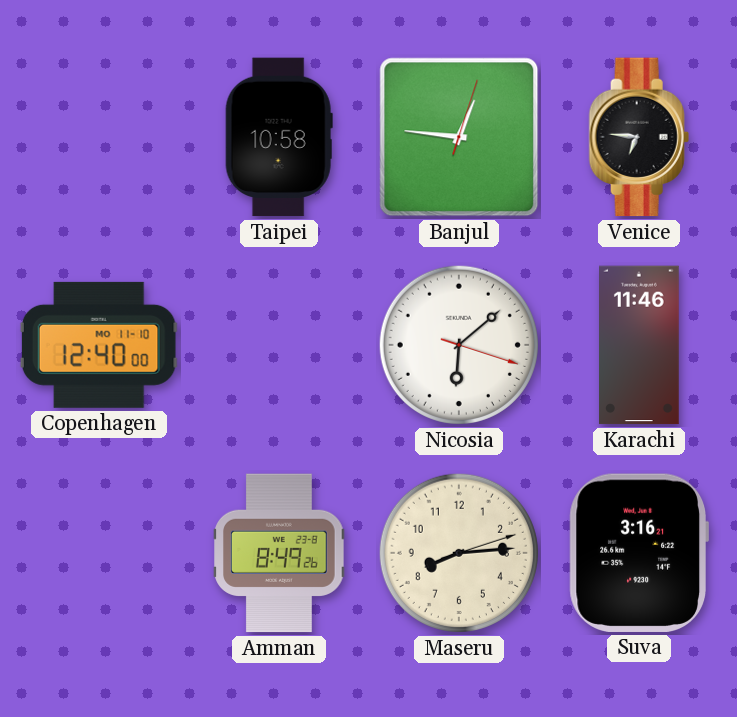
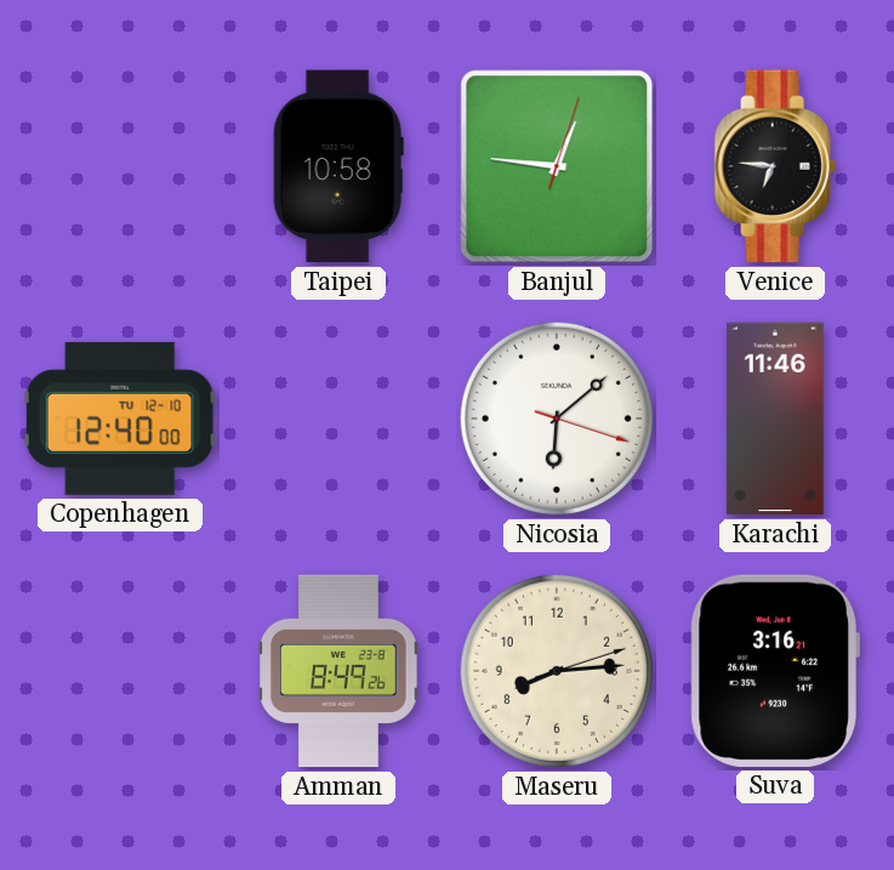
Copenhagen date: MO 11-10 -> TU 12-10 (120, 419)
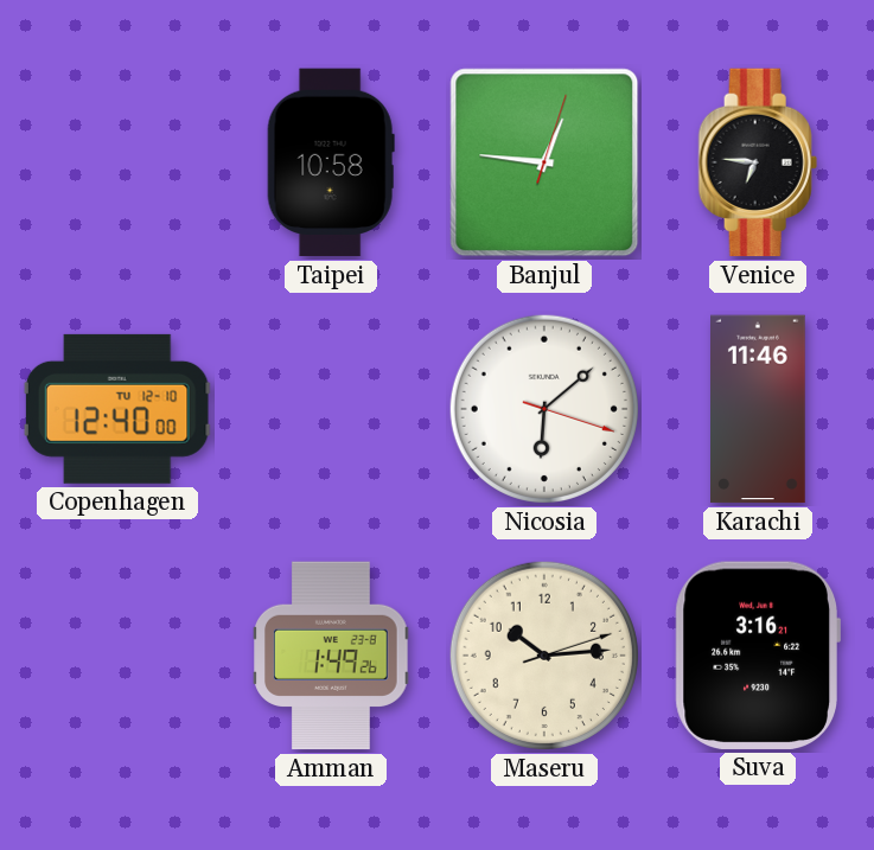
Amman: 8:49 -> 1:49 (331, 656)
Maseru: 8:14 -> 10:14 (544, 656)
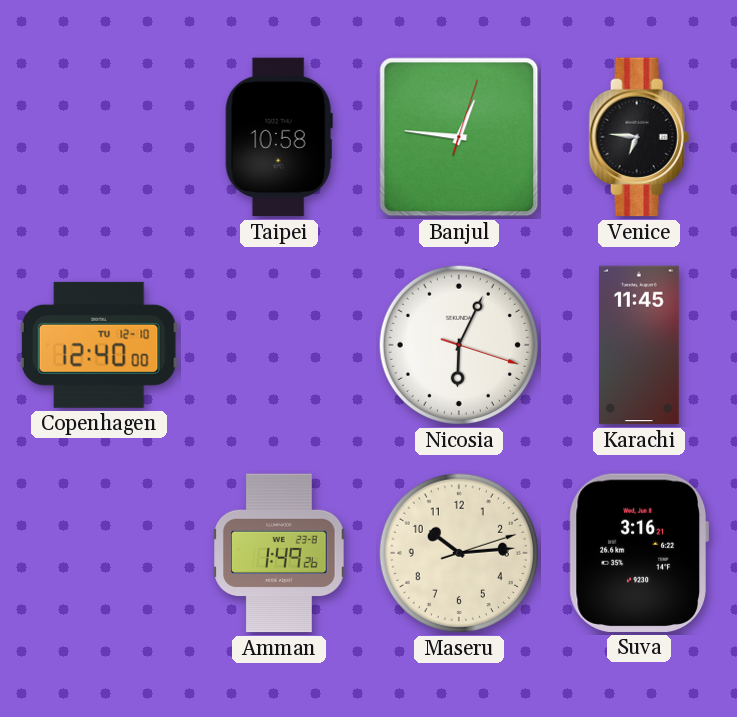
Nicosia: 6:08 -> 6:04 (459, 345)
Karachi: 11:46 -> 11:45 (640, 345)
